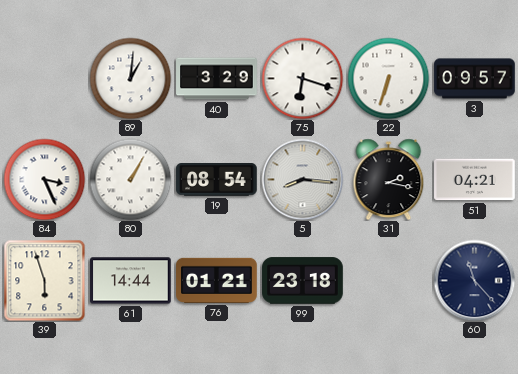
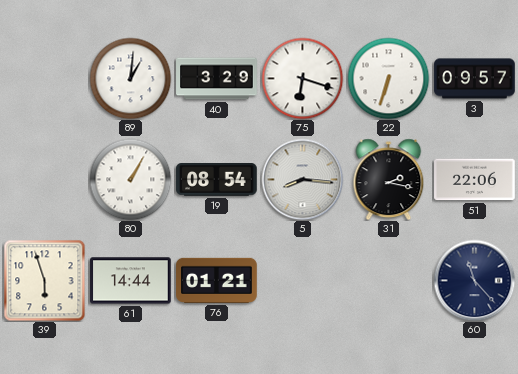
84: 3:26 -> none (44, 179)
51: 04:21 -> 22:06 (475, 180)
99: 23:18 -> none (303, 281)
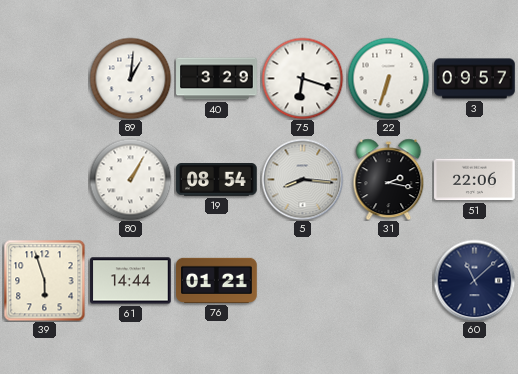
60: 11:23 -> 11:08 (474, 280)
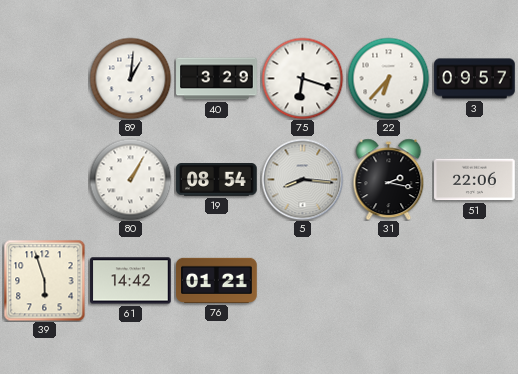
22: 6:33 -> 6:37 (388, 78)
61: 14:44 -> 14:42 (131, 281)
60: 11:08 -> none (474, 280)
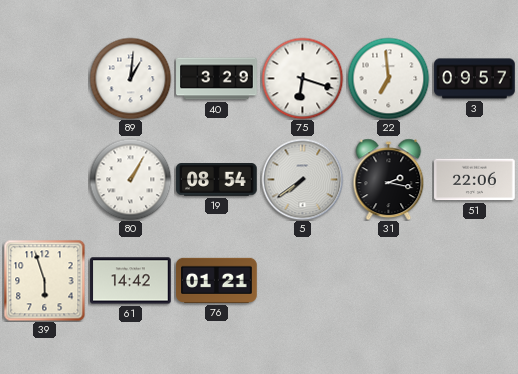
22: 6:37 -> 6:59 (388, 78)
5: 8:16 -> 7:39 (302, 179)
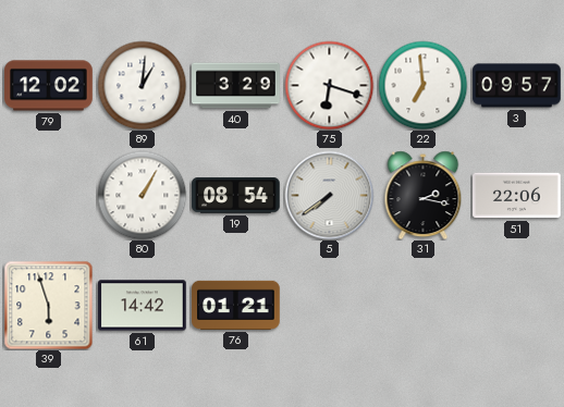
79: none -> 12:02 (49, 86)
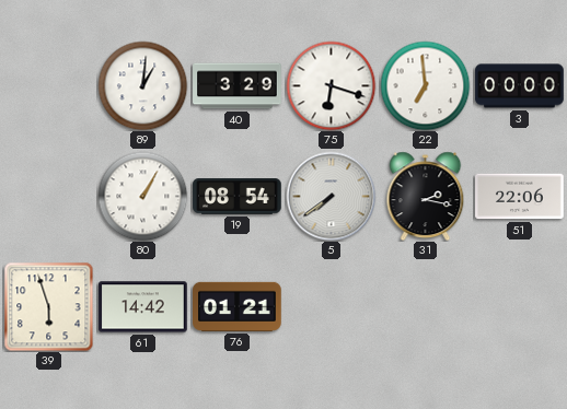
79: 12:02 -> none (49, 86)
3: 09:57 -> 00:00 (520, 86)
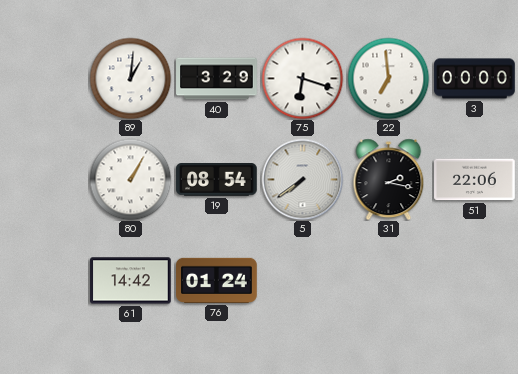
39: 5:57 -> none (48, 306)
76: 01:21 -> 01:24 (217, 280)
